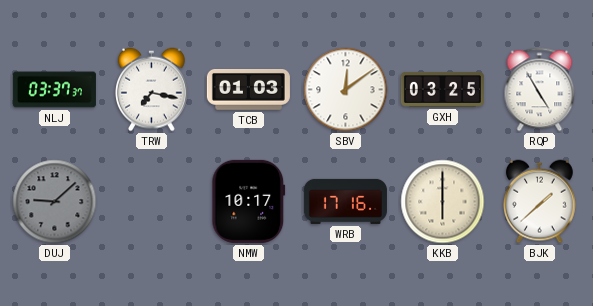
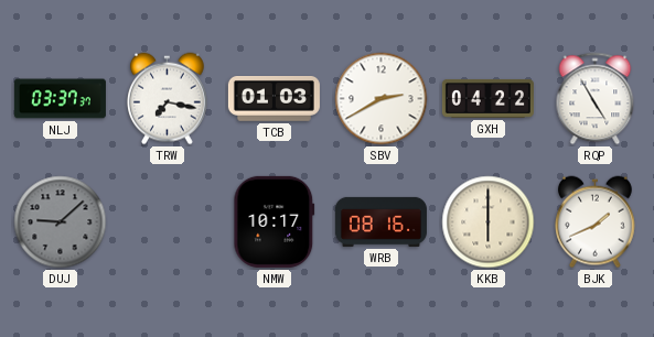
SBV: 12:09 -> 2:40 (382, 99)
GXH: 03:25 -> 04:22 (487, 98)
WRB: 17:16 -> 08:16 (380, 221)
BJK: 1:38 -> 1:41 (596, 222)
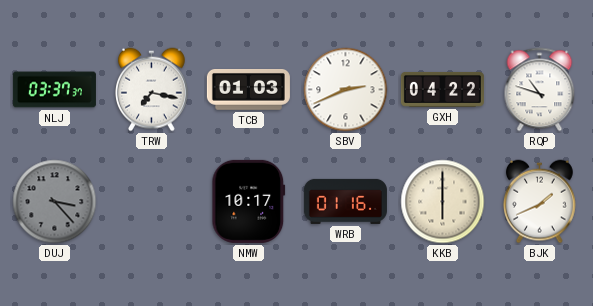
SBV: 2:40 -> 2:41 (346, 90)
RQP: 4:55 -> 10:48 (540, 90)
DUJ: 9:08 -> 3:23 (55, 202)
WRB: 08:16 -> 01:16 (345, 201)
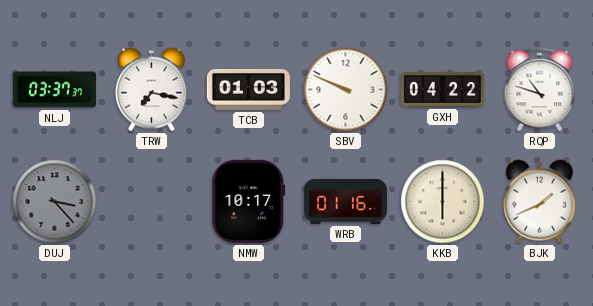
SBV: 2:41 -> 9:49 (346, 90)
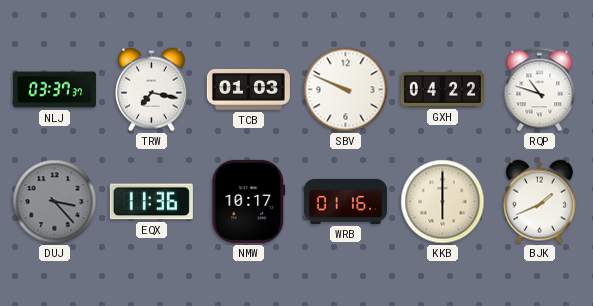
EQX: none -> 11:36 (151, 202)
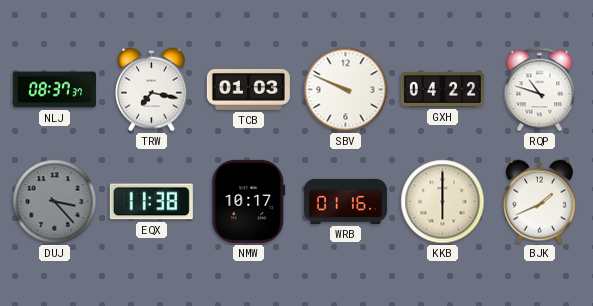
NLJ: 03:37 -> 08:37 (54, 90)
EQX: 11:36 -> 11:38 (151, 202)
